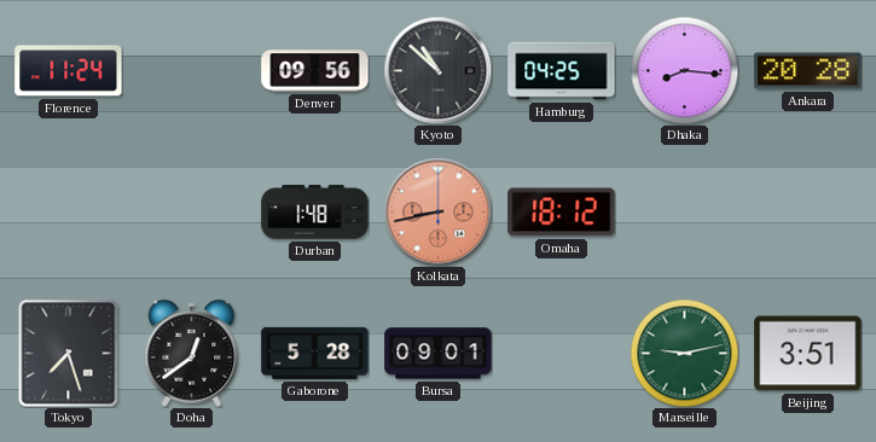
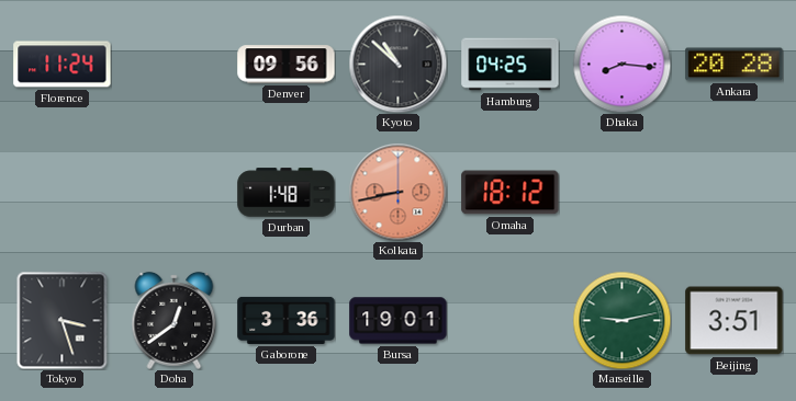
Tokyo: 7:27 -> 3:27 (63, 320)
Gaborone: 5:28 -> 3:36 (287, 320)
Bursa: 09:01 -> 19:01 (399, 321)
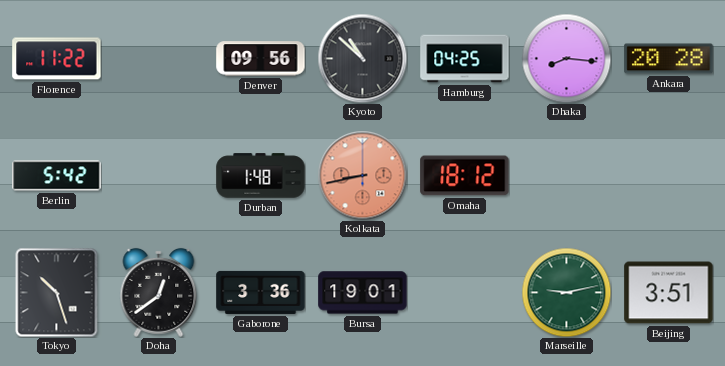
Florence: 11:24 -> 11:22 (57, 59)
Berlin: none -> 5:42 (57, 176)
Tokyo: 3:27 -> 10:27 (57, 292)
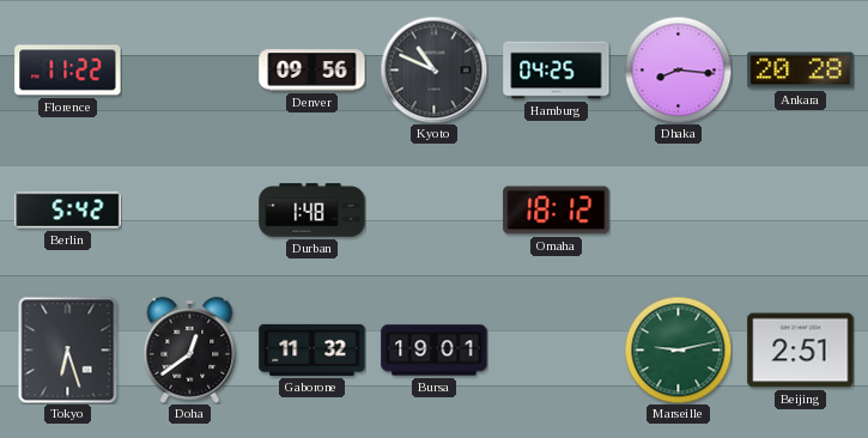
Kyoto: 10:52 -> 10:49 (433, 69)
Kolkata: 8:43 -> none (362, 175)
Tokyo: 10:27 -> 6:27 (68, 349)
Gaborone: 3:36 -> 11:32 (312, 349)
Beijing: 3:51 -> 2:51 (801, 351)
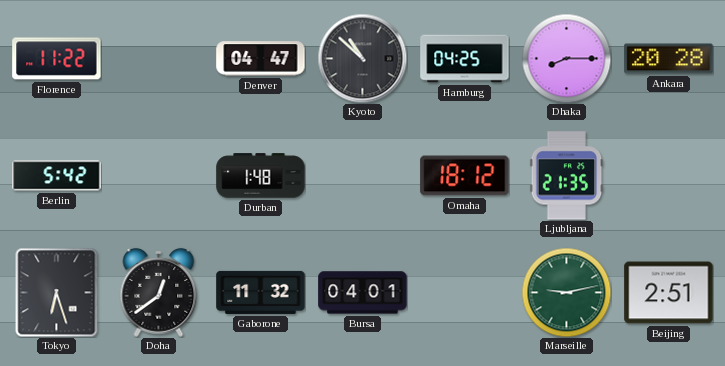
Denver: 09:56 -> 04:47 (261, 59)
Kyoto: 10:49 -> 10:52 (362, 58)
Dhaka: 8:16 -> 8:15 (566, 58)
Ljubljana: none -> 21:35 (567, 176)
Bursa: 19:01 -> 04:01 (363, 293)
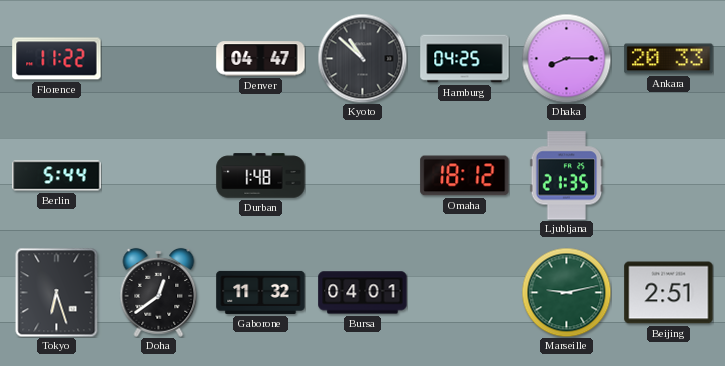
Ankara: 20:28 -> 20:33 (669, 59)
Berlin: 5:42 -> 5:44 (57, 176)
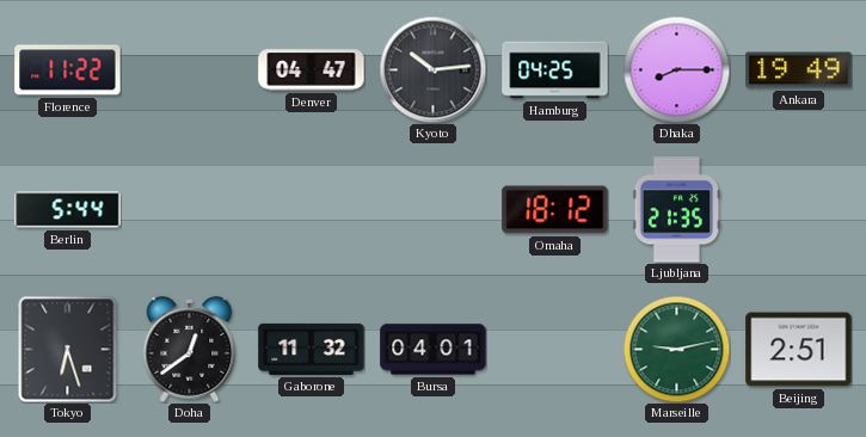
Kyoto: 10:52 -> 10:14 (432, 69)
Ankara: 20:33 -> 19:49 (799, 70)
Durban: 1:48 -> none (261, 176)
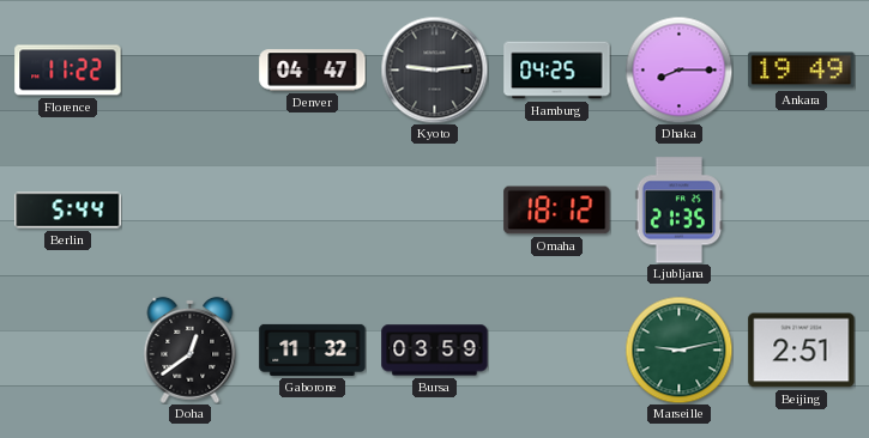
Kyoto: 10:14 -> 9:14 (434, 69)
Tokyo: 6:27 -> none (68, 349)
Bursa: 04:01 -> 03:59 (435, 351)
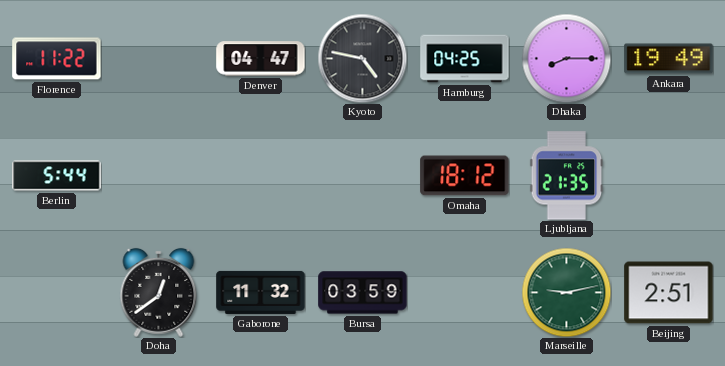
Kyoto: 9:14 -> 4:47 (362, 58)
